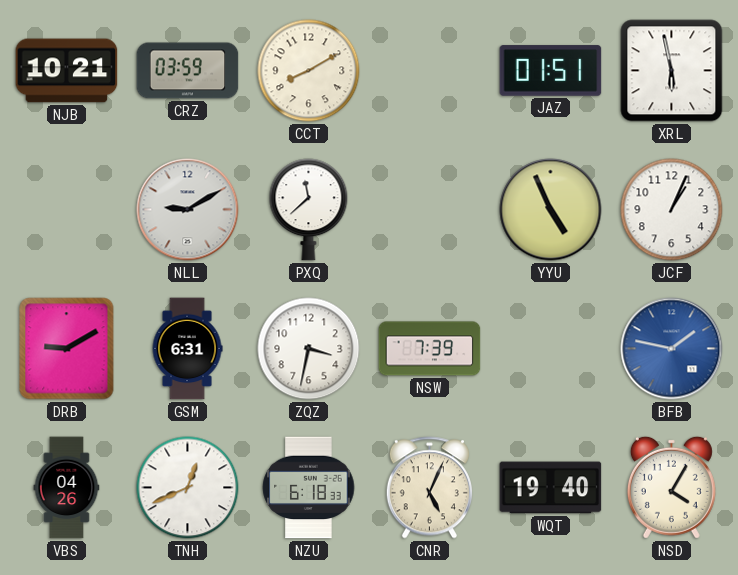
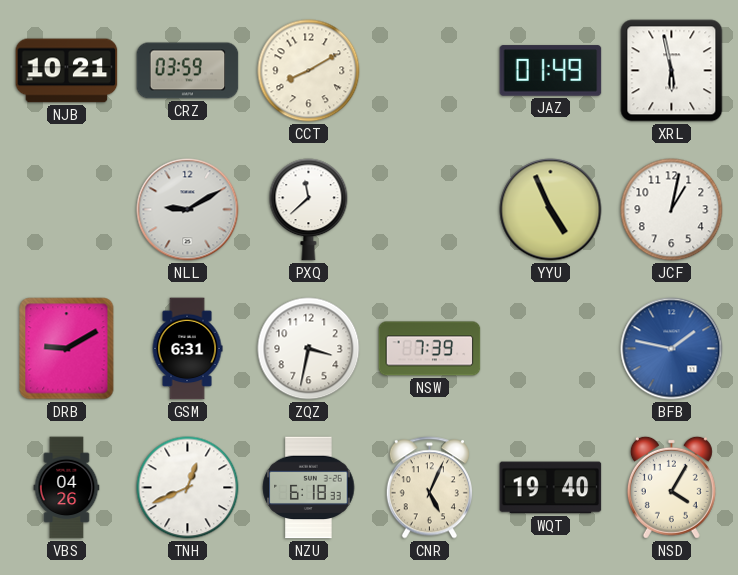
JAZ: 01:51 -> 01:49 (551, 71)
JCF: 1:04 -> 1:02 (672, 210)
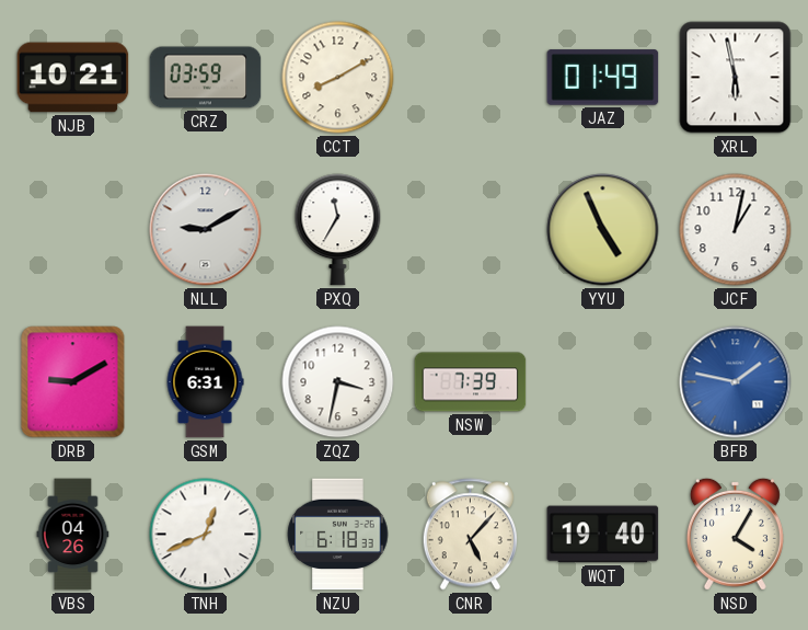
PXQ: 11:38 -> 11:35 (338, 230)
CNR: 5:04 -> 5:07 (470, 535)
